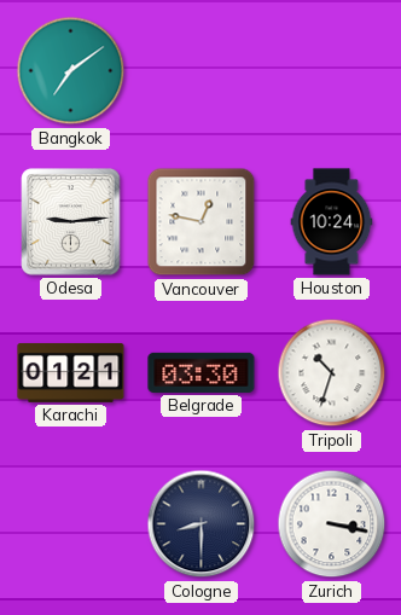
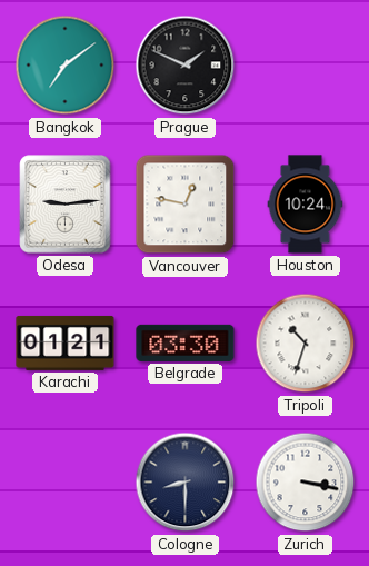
Prague: none -> 1:49 (186, 66)
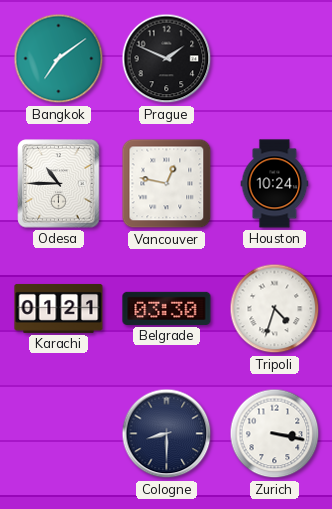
Odesa: 9:14 -> 10:45 (59, 184)
Tripoli: 10:33 -> 4:33 (275, 309)
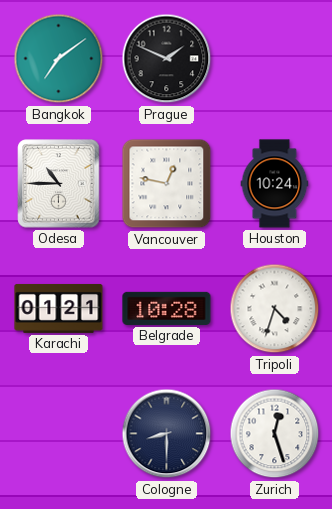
Belgrade: 03:30 -> 10:28 (167, 308)
Zurich: 3:17 -> 12:27 (275, 434)
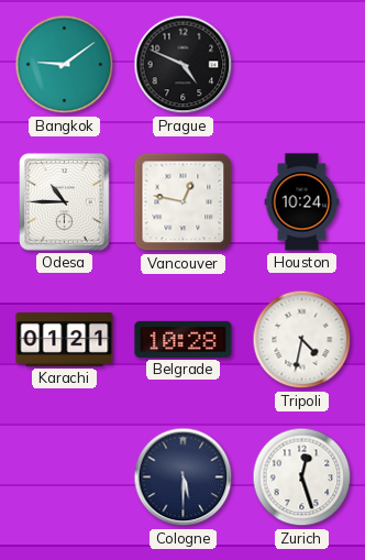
Bangkok: 7:09 -> 9:09 (65, 65)
Prague: 1:49 -> 4:49 (184, 65)
Tripoli: 4:33 -> 4:32 (302, 340)
Cologne: 8:30 -> 5:30 (184, 477)
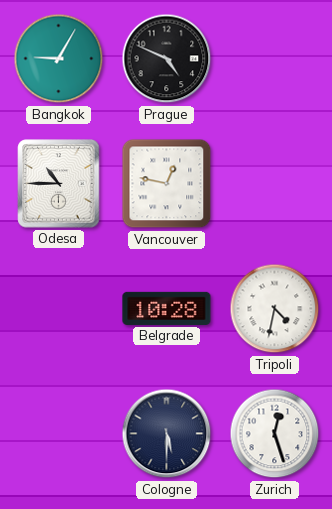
Bangkok: 9:09 -> 9:05 (59, 59)
Houston: 10:24 -> none (302, 202)
Karachi: 01:21 -> none (65, 339)
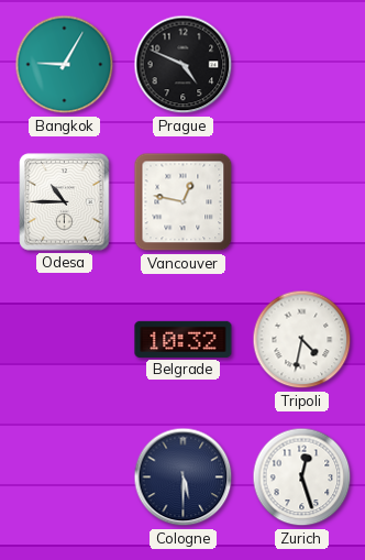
Belgrade: 10:28 -> 10:32 (184, 339)
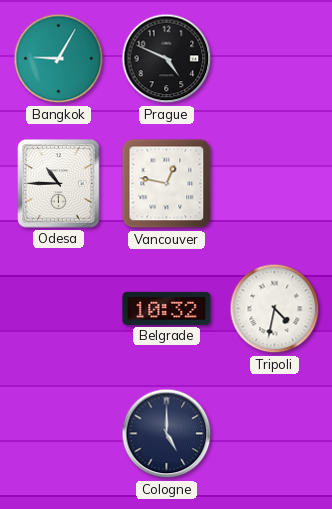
Cologne: 5:30 -> 5:00 (167, 434)
Zurich: 12:27 -> none (302, 477)
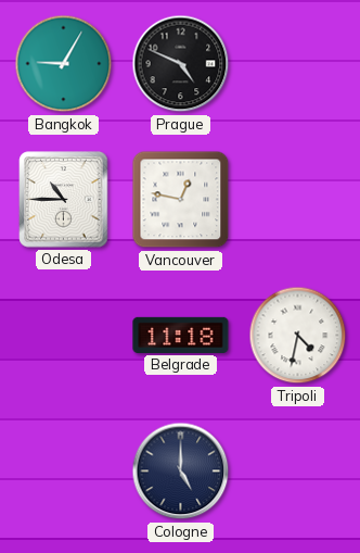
Belgrade: 10:32 -> 11:18 (181, 335)
